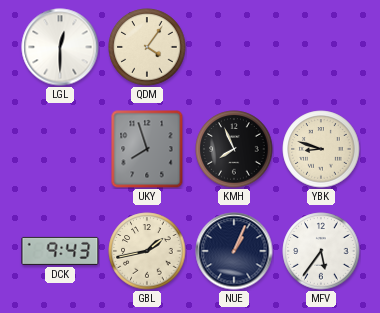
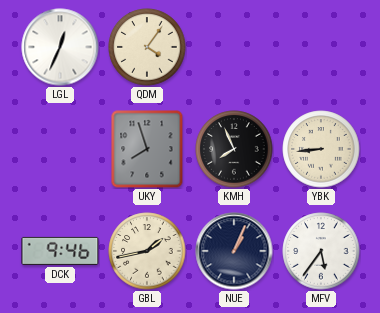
LGL: 12:30 -> 12:34 (60, 47)
YBK: 8:48 -> 8:44 (321, 149)
DCK: 9:43 -> 9:46 (60, 251)
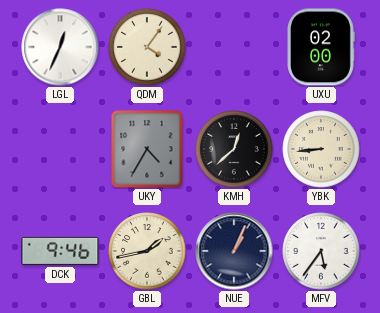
UXU: none -> 02:00 (321, 47)
UKY: 7:57 -> 4:35 (147, 149)
KMH: 7:56 -> 12:38 (234, 149)
